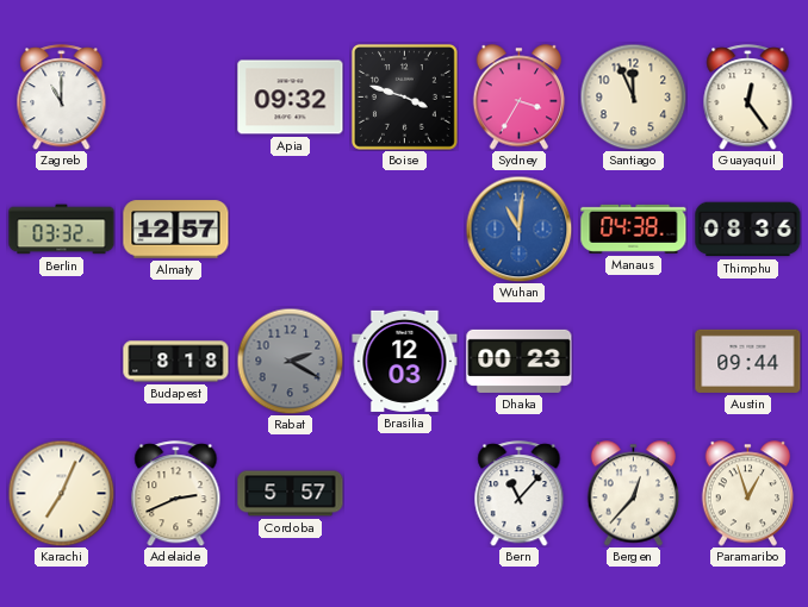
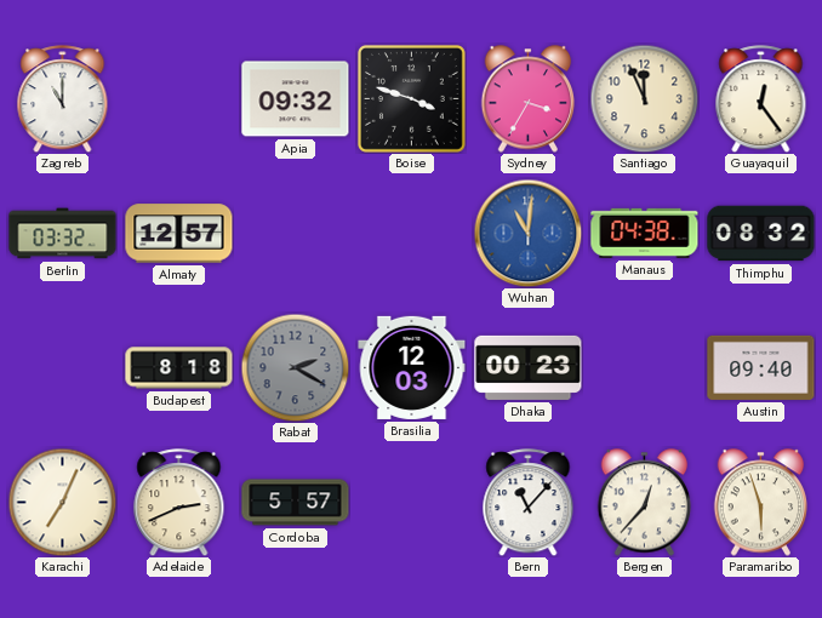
Thimphu: 08:36 -> 08:32 (761, 234)
Austin: 09:44 -> 09:40 (761, 367)
Paramaribo: 12:57 -> 5:57 (761, 503)
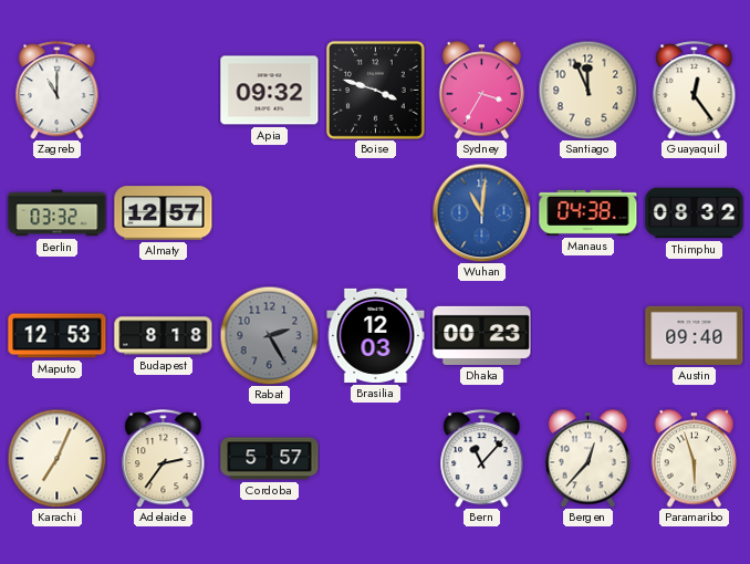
Maputo: none -> 12:53 (58, 336)
Rabat: 2:20 -> 2:25 (269, 335)
Adelaide: 2:41 -> 2:36 (164, 459)
